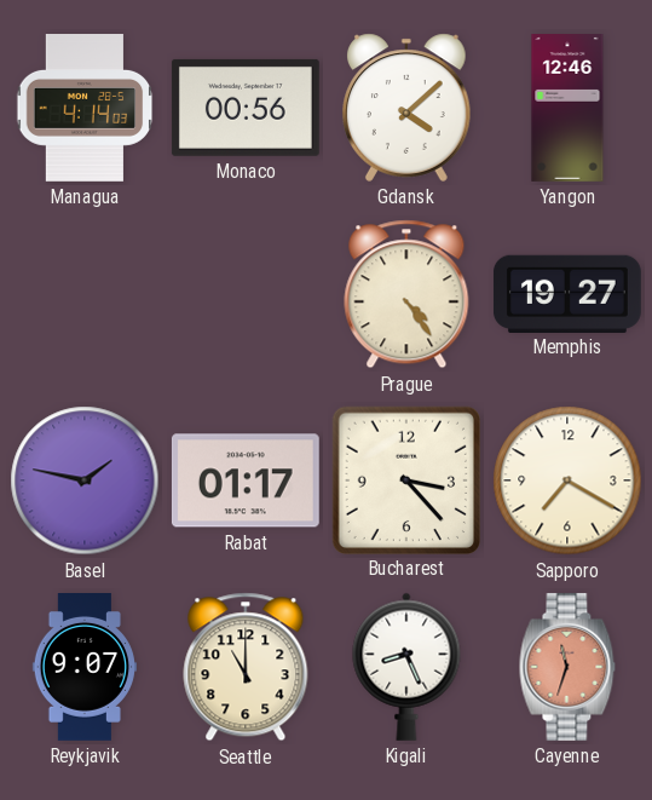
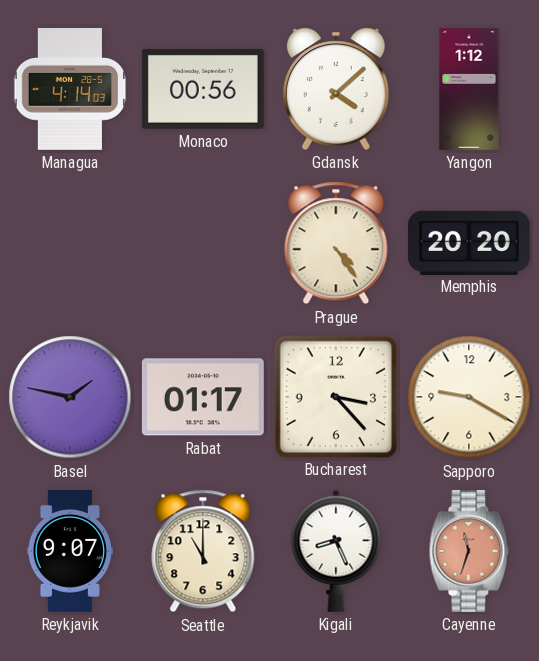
Yangon: 12:46 -> 1:12 (469, 90)
Memphis: 19:27 -> 20:20 (469, 242)
Sapporo: 7:20 -> 9:20 (469, 397)
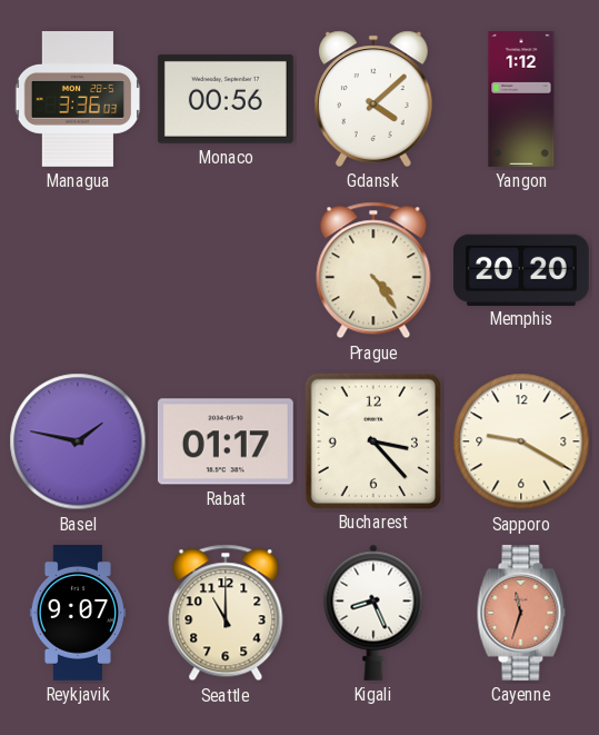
Managua: 4:14 -> 3:36 (78, 100)
